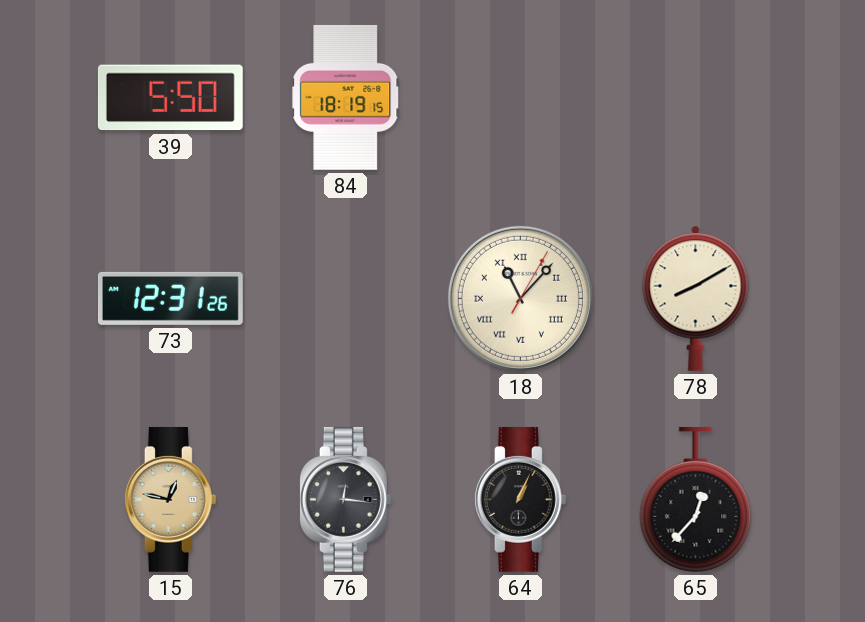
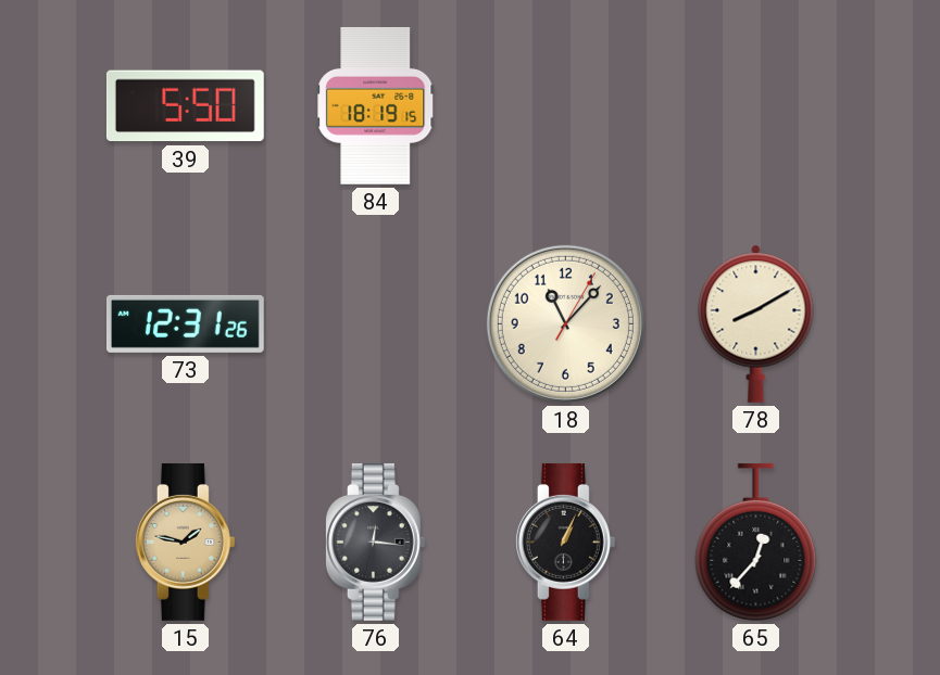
18 numerals: Roman -> Arabic (565, 323)
15: 12:47 -> 1:47 (185, 542)
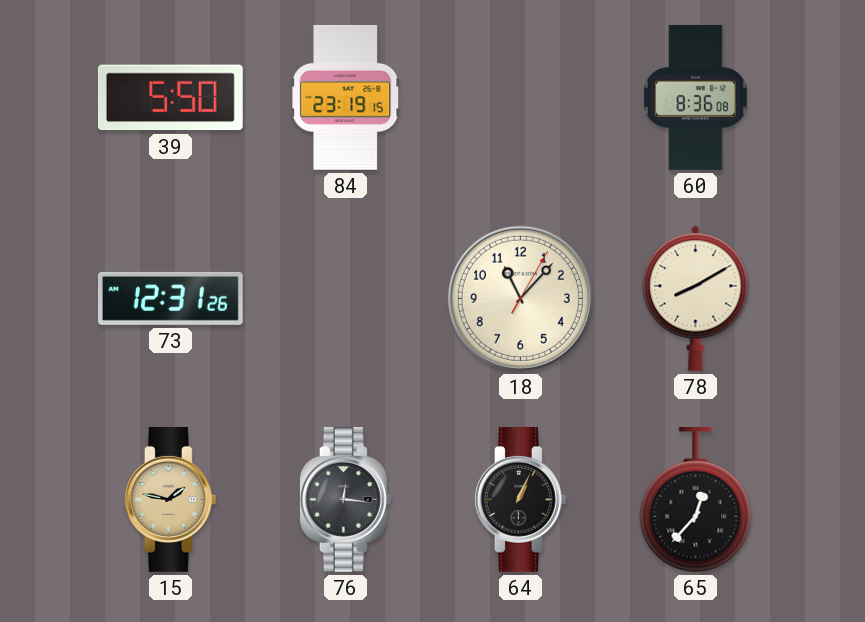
84: 18:19 -> 23:19 (346, 97)
60: none -> 8:36 (695, 97)
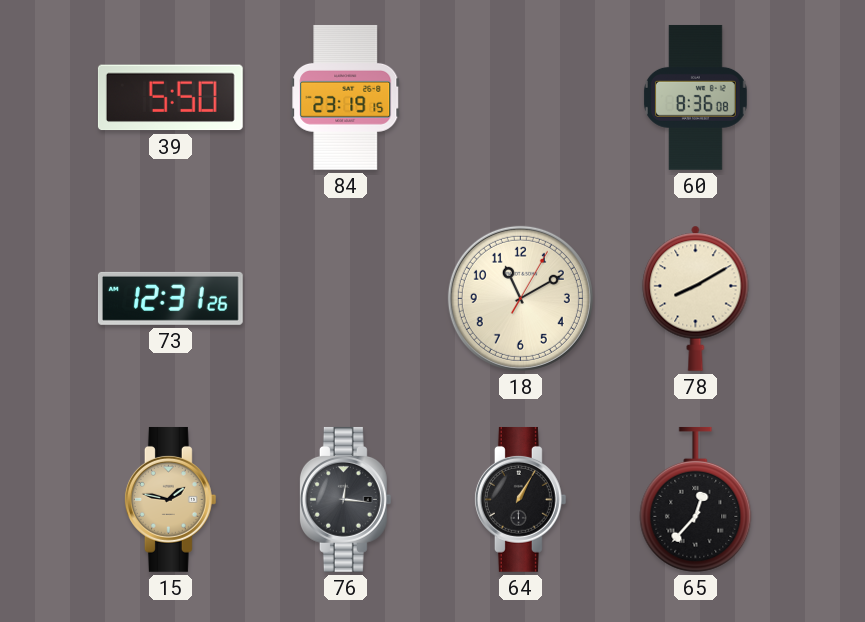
18: 11:07 -> 11:10 (520, 298)
64: 1:04 -> 1:05 (520, 499)
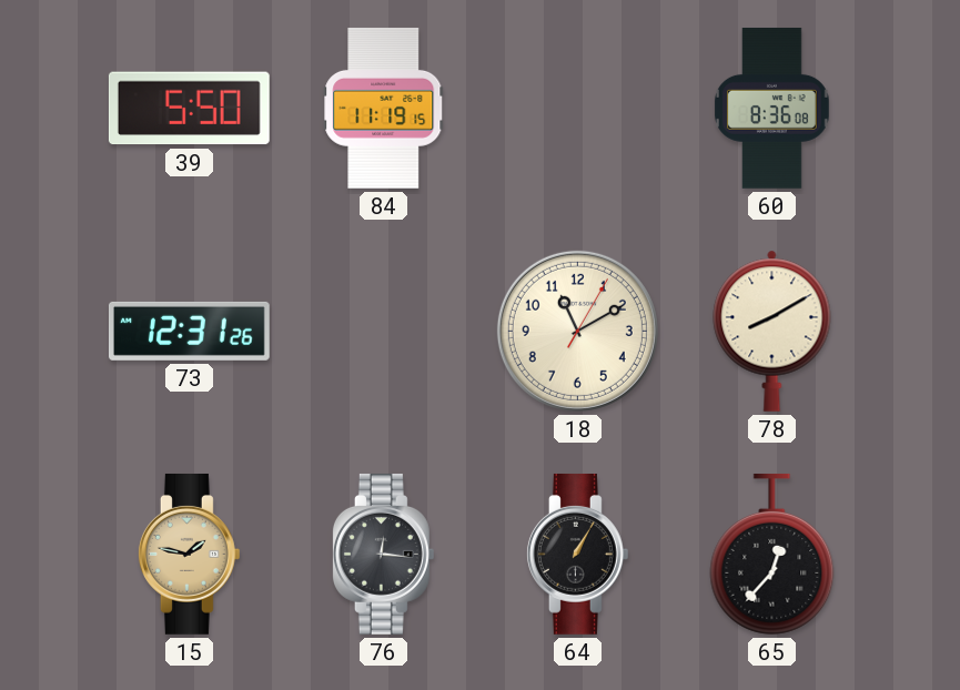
84: 23:19 -> 11:19 (384, 108)
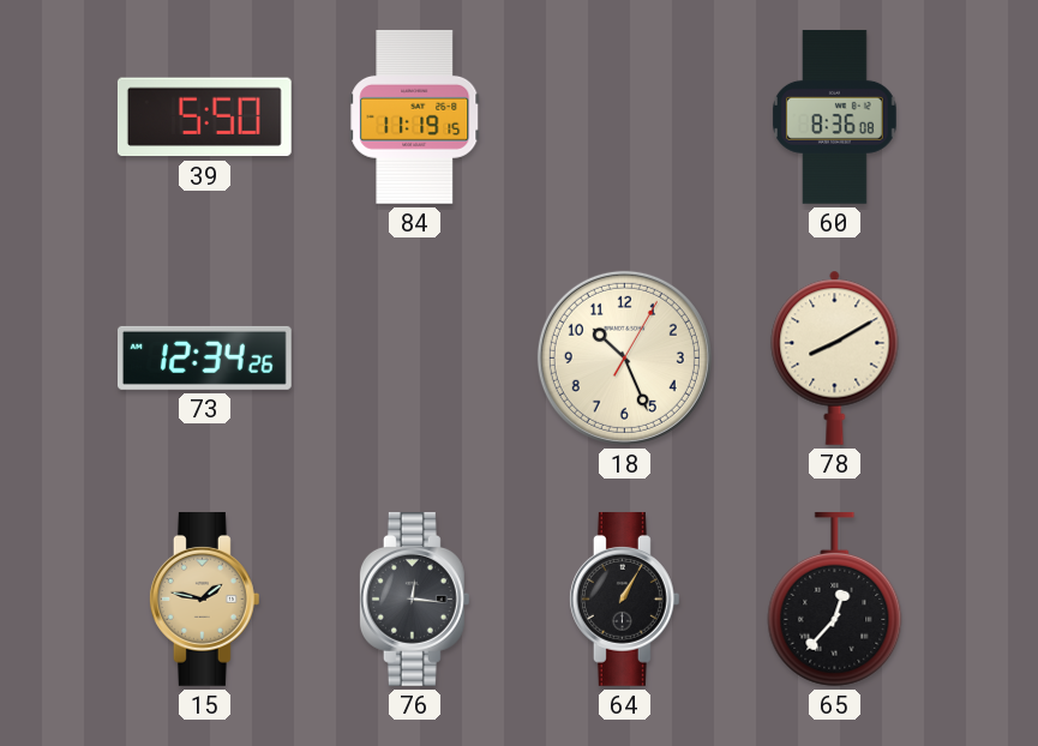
73: 12:31 -> 12:34 (204, 357)
18: 11:10 -> 10:26 (624, 357)
